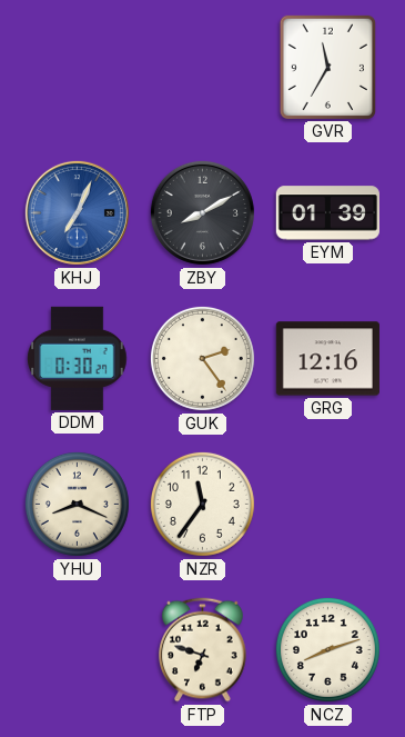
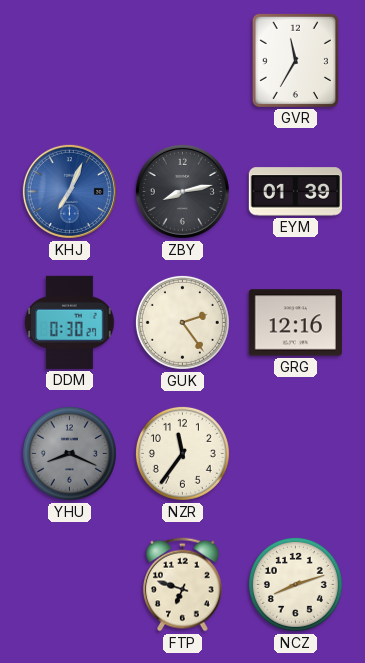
ZBY: 8:10 -> 8:13 (182, 191)
YHU dial: cream -> grey (69, 453)
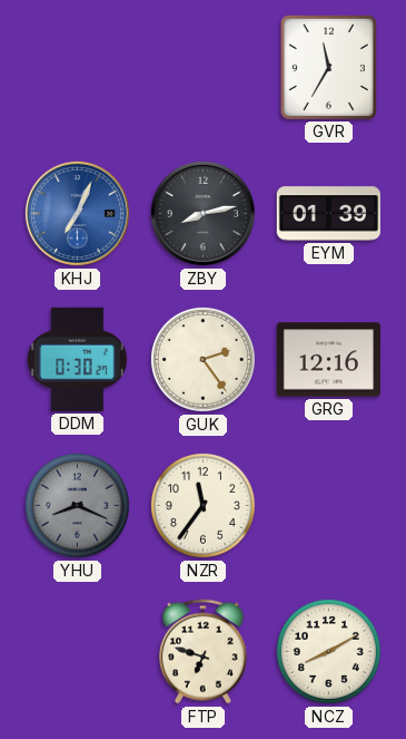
NCZ: 8:12 -> 8:10 (328, 651)
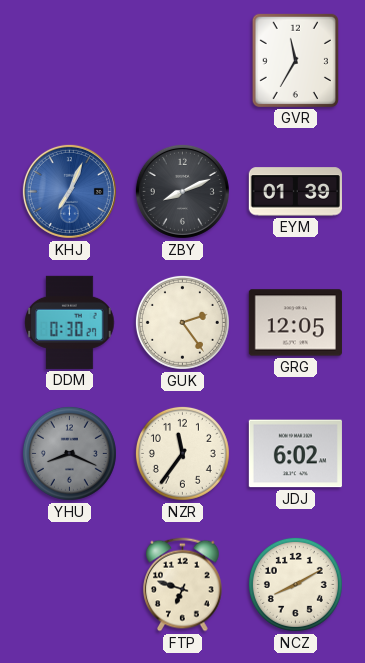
ZBY: 8:13 -> 8:11 (182, 191)
GRG: 12:16 -> 12:05 (295, 323)
JDJ: none -> 6:02 (295, 454)
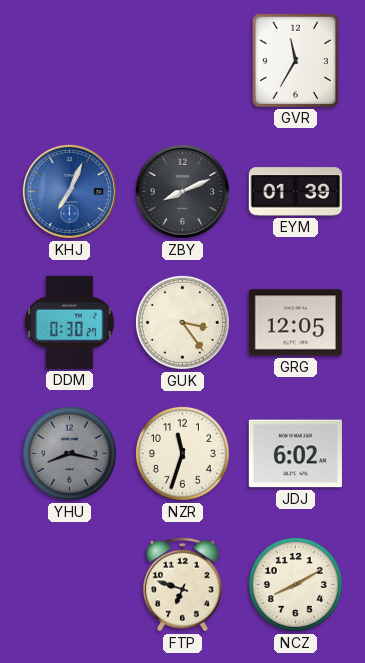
GUK: 2:24 -> 3:24 (182, 322)
YHU: 8:19 -> 8:17 (69, 453)
NZR: 11:36 -> 11:33 (182, 453)
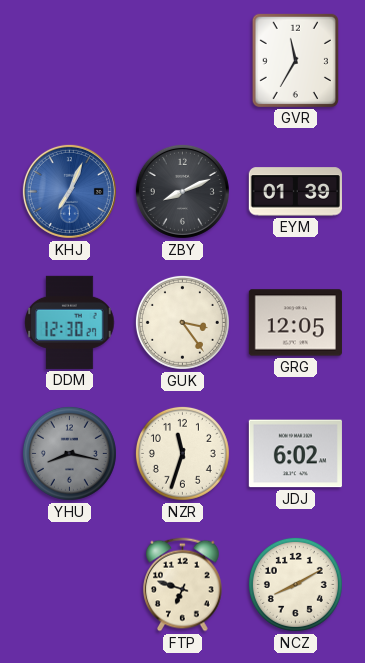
DDM: 0:30 -> 12:30 (70, 322)
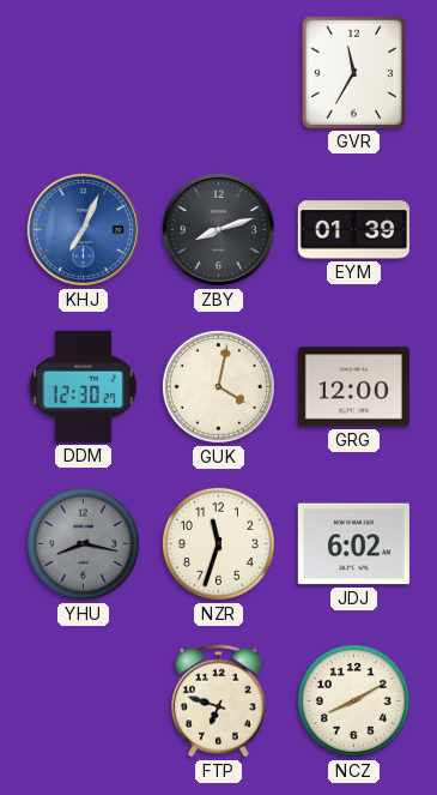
ZBY: 8:11 -> 8:12 (218, 229)
GUK: 3:24 -> 4:02 (218, 386)
GRG: 12:05 -> 12:00 (353, 387)
